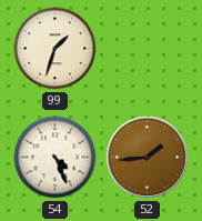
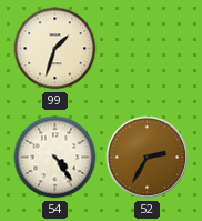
54: 4:26 -> 4:24 (55, 158)
52: 1:44 -> 2:35 (148, 158)
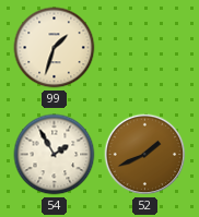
54: 4:24 -> 1:55 (55, 155)
52: 2:35 -> 1:41 (145, 155)
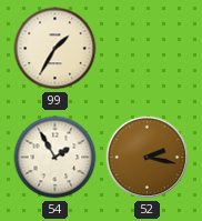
99: 1:33 -> 1:35 (55, 49)
52: 1:41 -> 2:17 (148, 158)
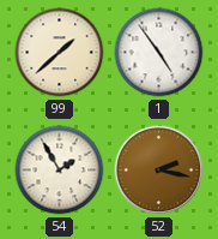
99: 1:35 -> 1:38 (60, 53)
1: none -> 4:54 (159, 53)
